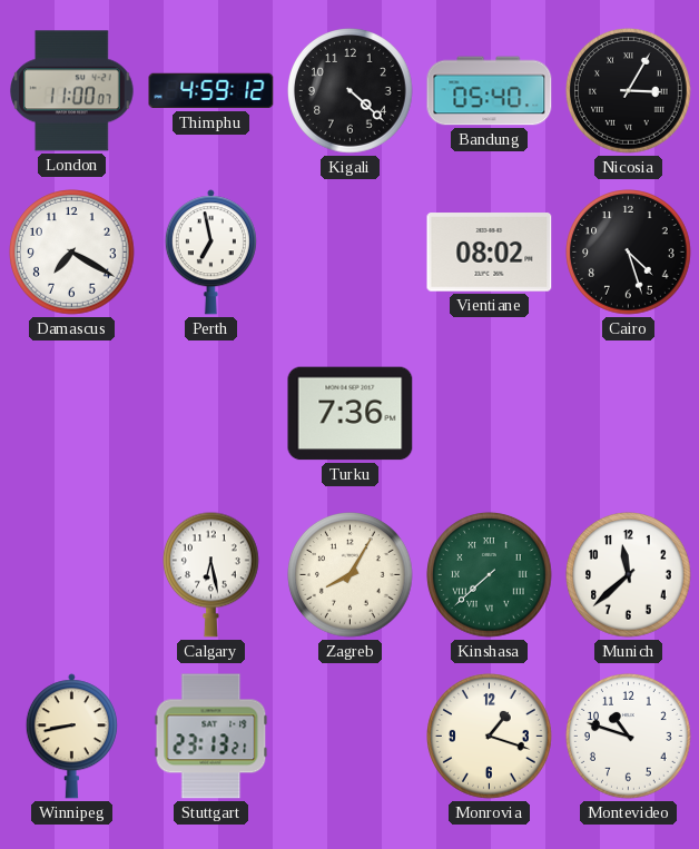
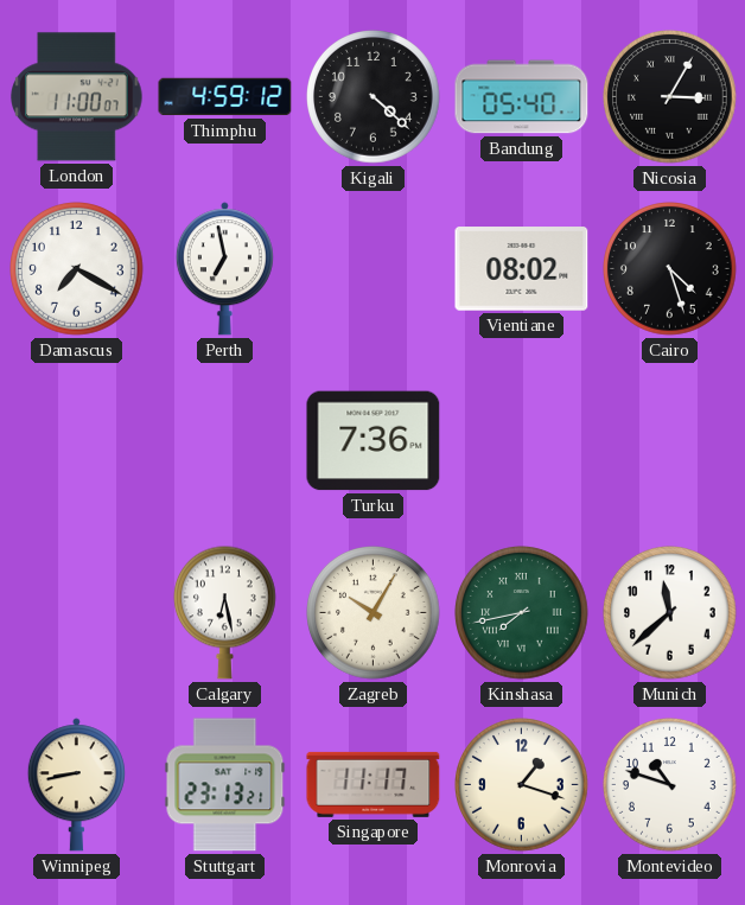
Zagreb: 8:05 -> 10:05 (374, 613)
Kinshasa: 7:38 -> 7:43 (522, 613)
Singapore: none -> 11:17 (374, 784)
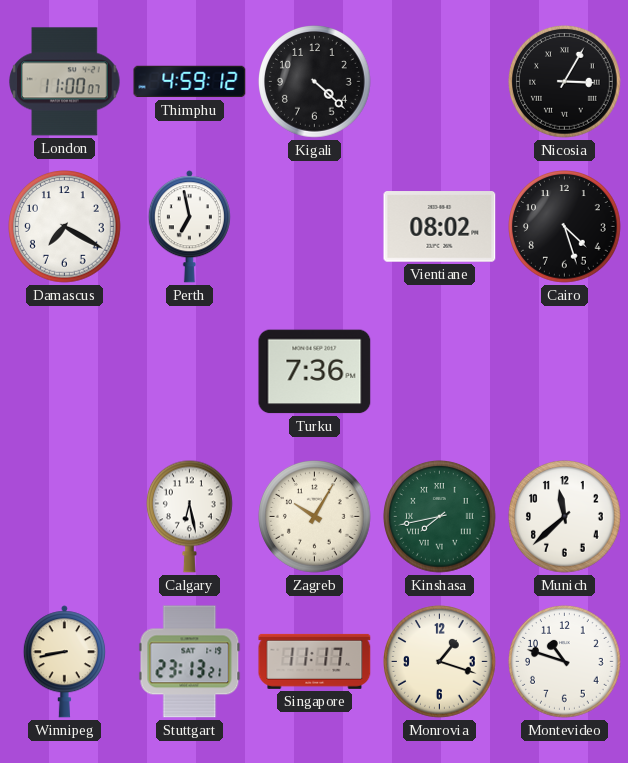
Bandung: 05:40 -> none (522, 97)
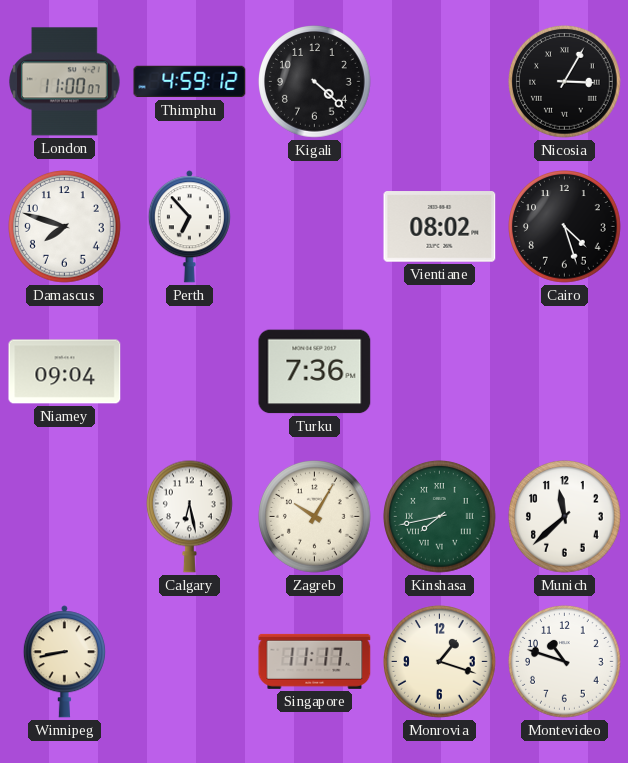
Damascus: 7:20 -> 7:48 (65, 227)
Perth: 6:58 -> 6:53 (189, 227)
Niamey: none -> 09:04 (65, 372)
Stuttgart: 23:13 -> none (190, 662)
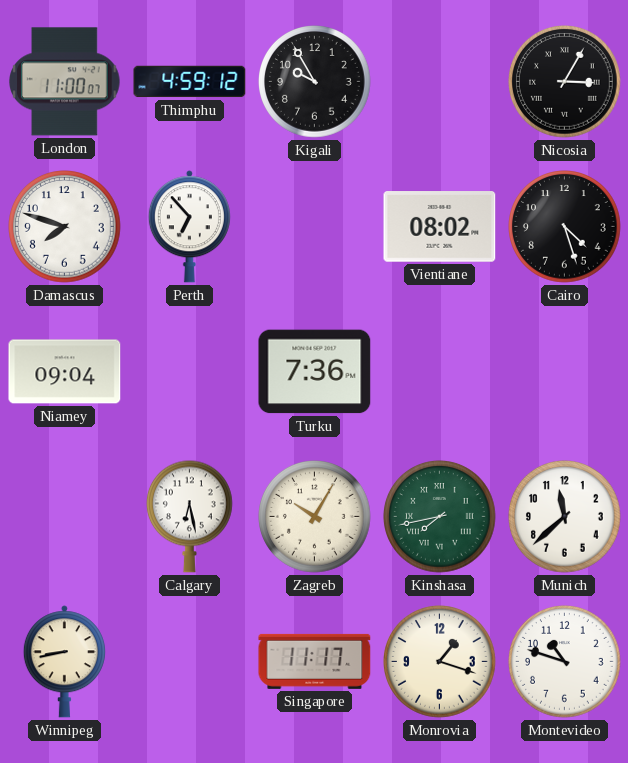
Kigali: 4:22 -> 9:55 (315, 82)
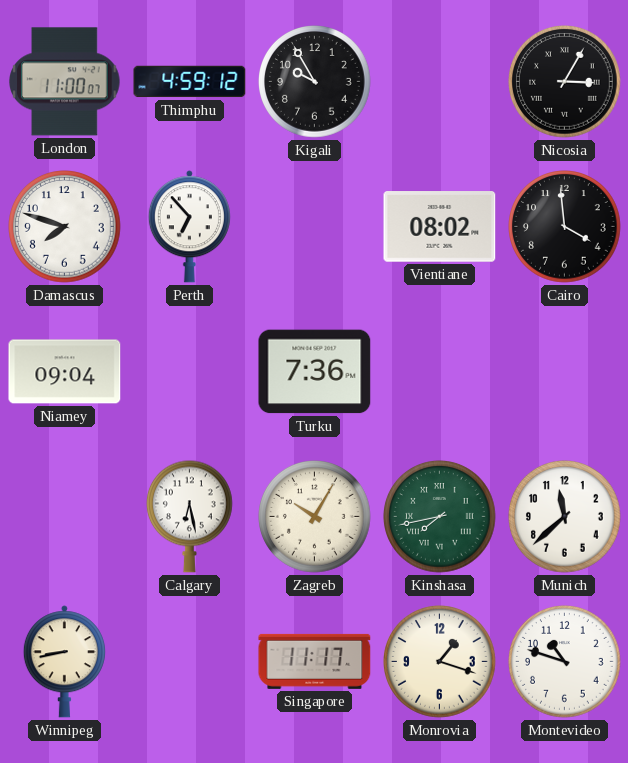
Cairo: 4:27 -> 3:59 (565, 227)
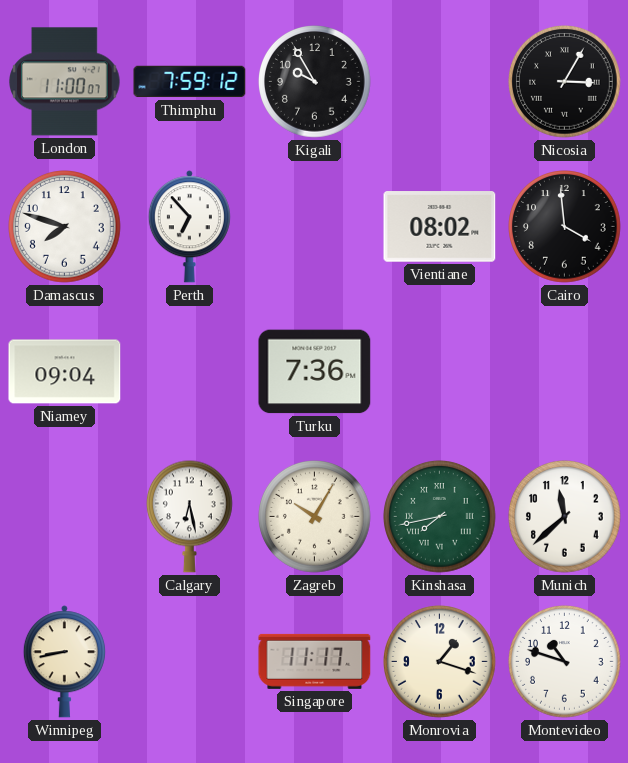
Thimphu: 4:59 -> 7:59 (190, 82)
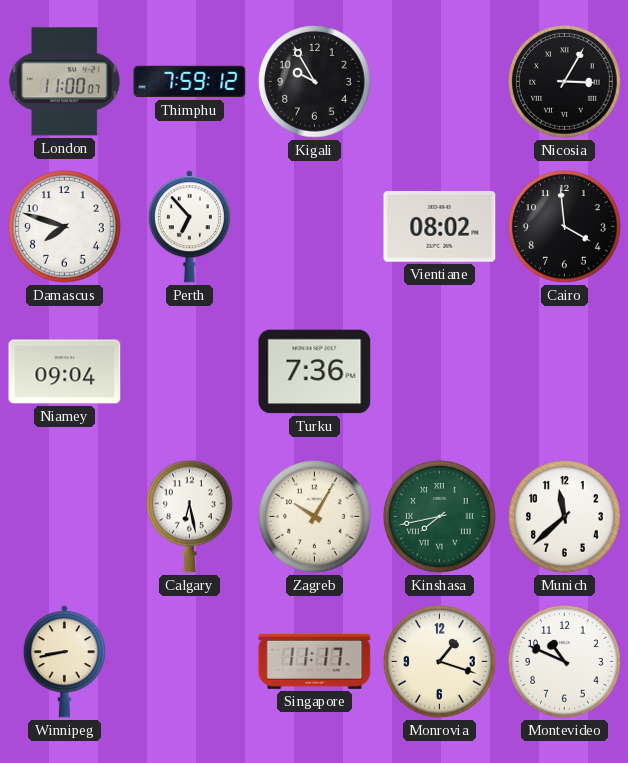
Montevideo: 10:48 -> 10:49 (565, 662)
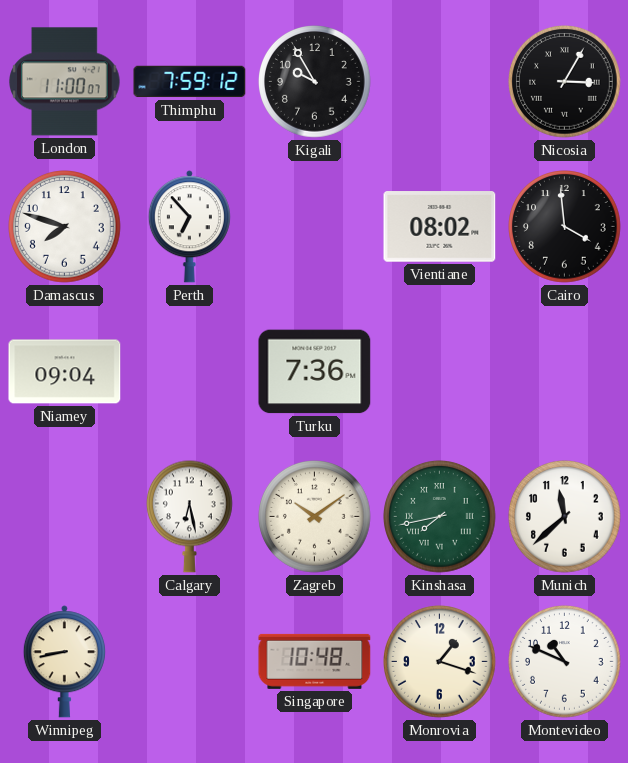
Zagreb: 10:05 -> 10:09 (315, 517)
Singapore: 11:17 -> 10:48 (315, 661)
